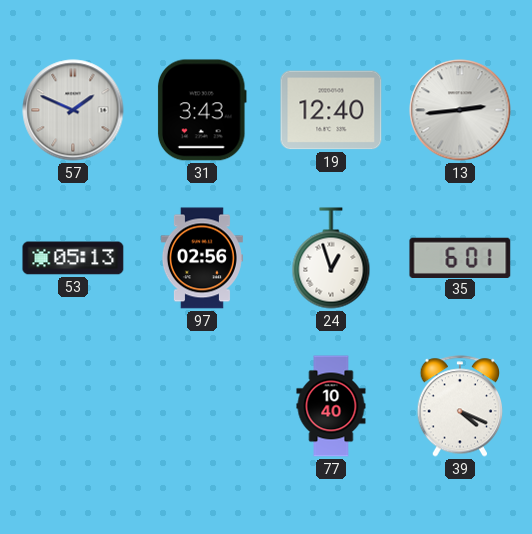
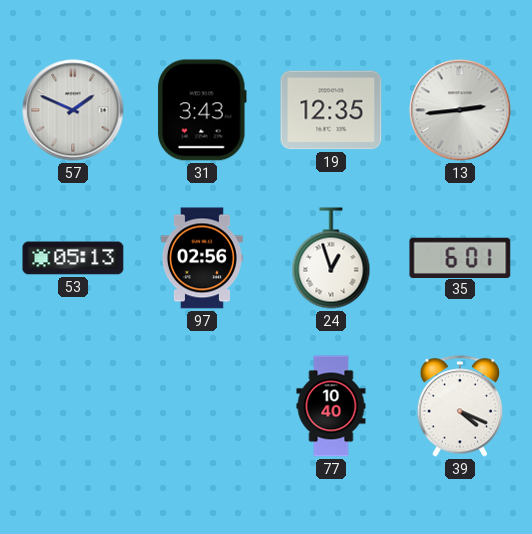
19: 12:40 -> 12:35 (331, 110)
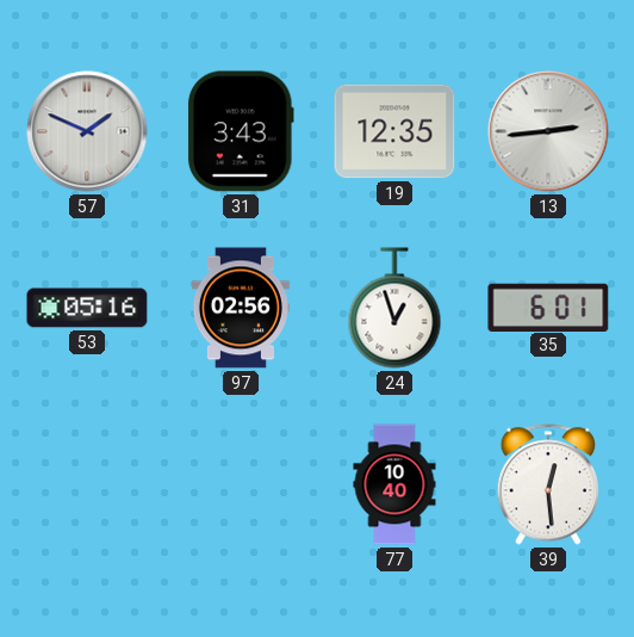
53: 05:13 -> 05:16 (87, 308)
39: 4:19 -> 12:29 (547, 484)
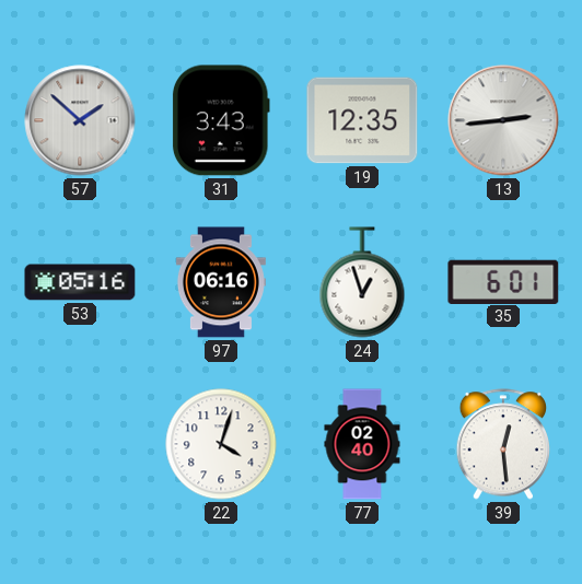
57: 1:49 -> 1:52 (80, 120)
97: 02:56 -> 06:16 (221, 282)
22: none -> 4:03 (221, 444)
77: 10:40 -> 02:40 (362, 444)
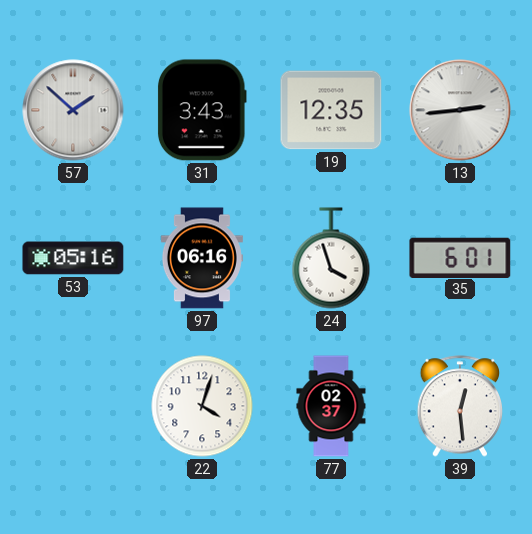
24: 12:57 -> 3:57 (331, 258)
77: 02:40 -> 02:37 (331, 406)
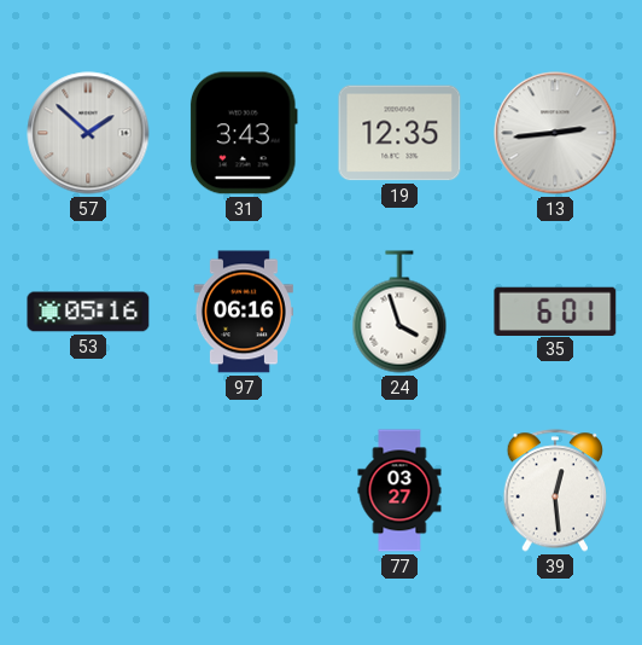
22: 4:03 -> none (202, 406)
77: 02:37 -> 03:27 (399, 490)
